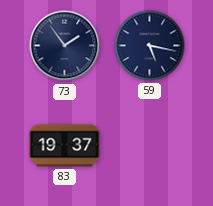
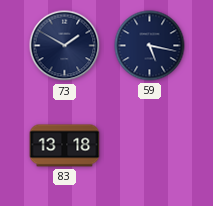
73: 1:54 -> 1:50 (65, 46)
83: 19:37 -> 13:18 (65, 146)
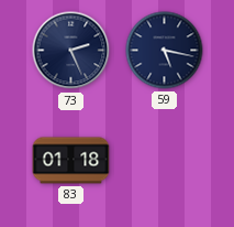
73: 1:50 -> 2:26 (71, 51)
83: 13:18 -> 01:18 (71, 161)
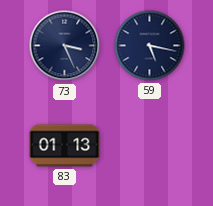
73: 2:26 -> 3:26 (65, 46)
83: 01:18 -> 01:13 (65, 146)
